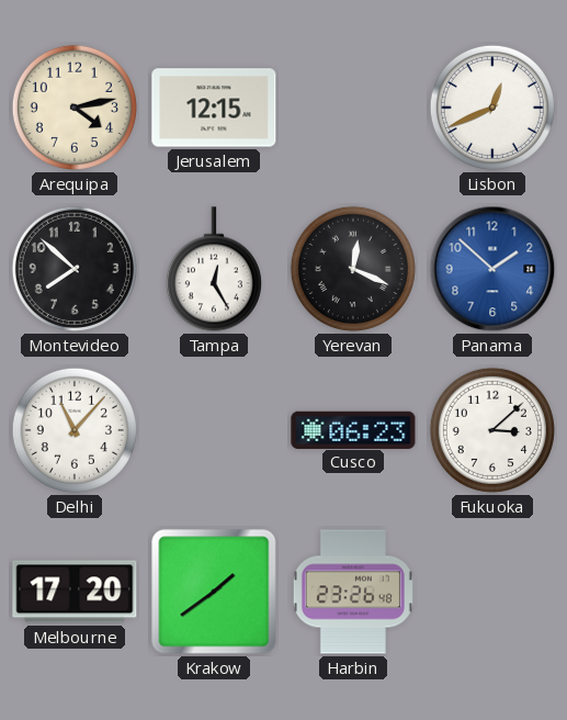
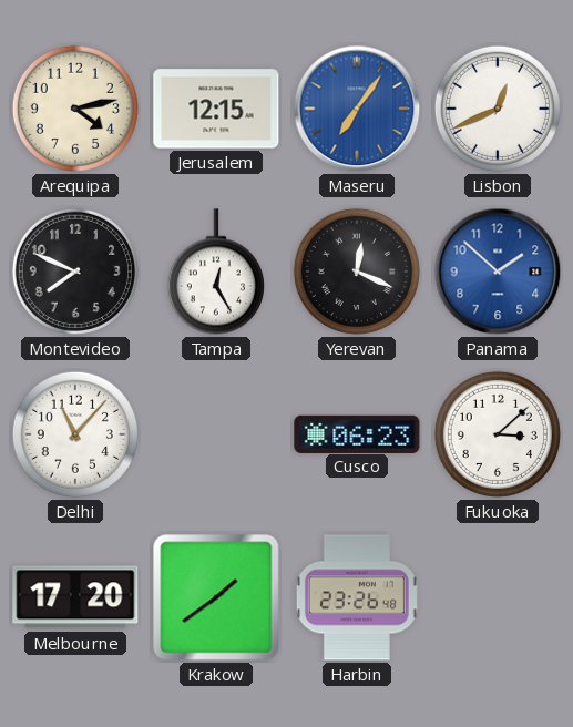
Maseru: none -> 7:06 (357, 109)
Montevideo: 7:52 -> 7:49 (75, 272)
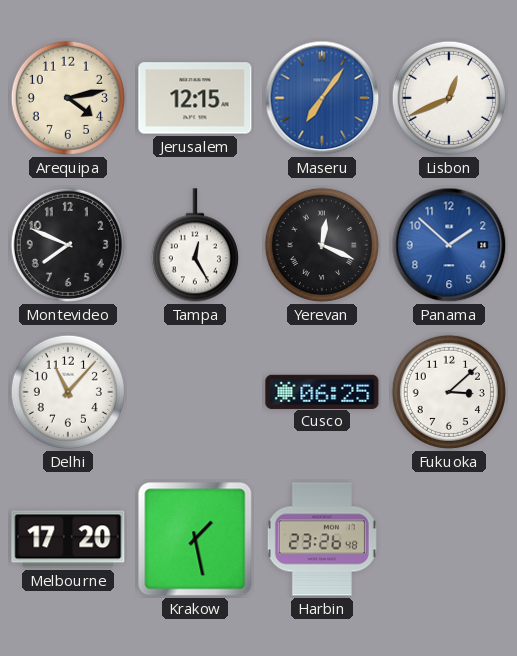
Cusco: 06:23 -> 06:25 (322, 391)
Krakow: 1:39 -> 1:28 (195, 539)
